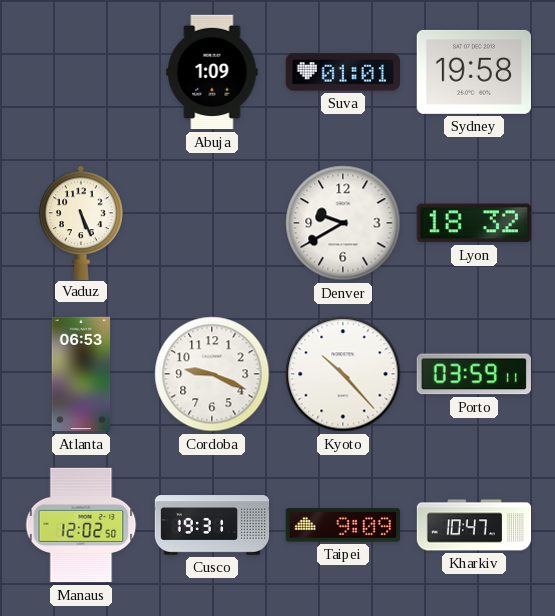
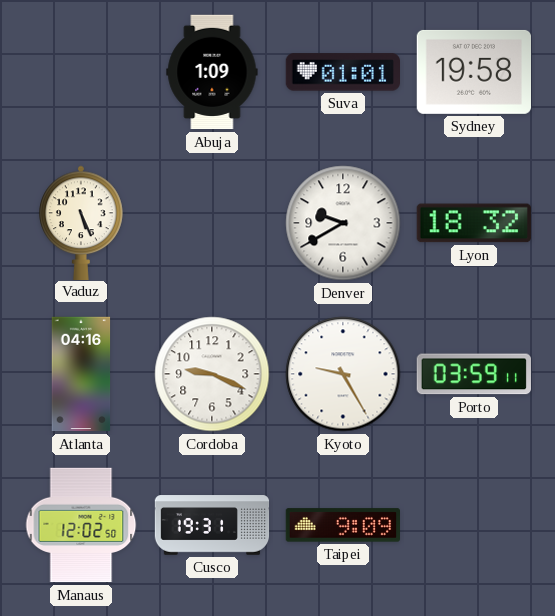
Atlanta: 06:53 -> 04:16 (81, 374)
Kyoto: 10:23 -> 9:25 (343, 374)
Kharkiv: 10:47 -> none (474, 525)
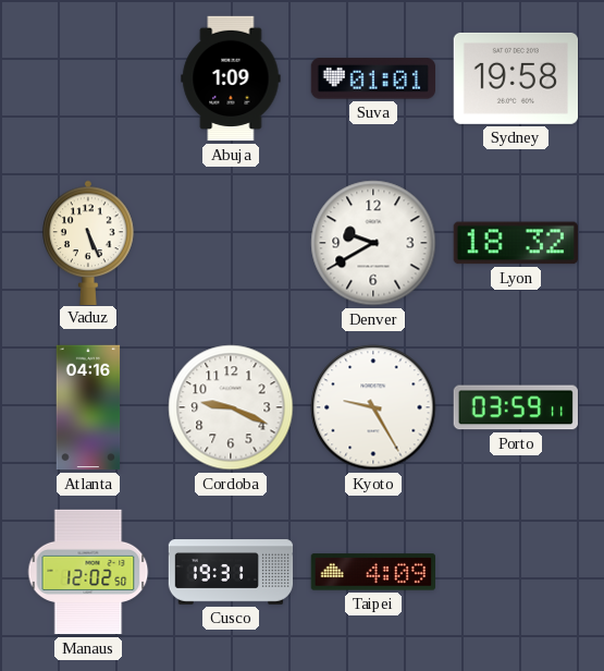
Taipei: 9:09 -> 4:09 (372, 572)
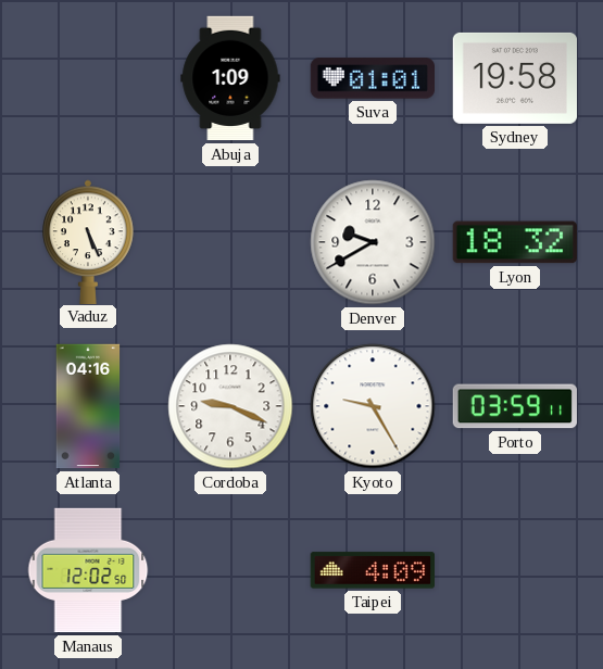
Cusco: 19:31 -> none (231, 572)
